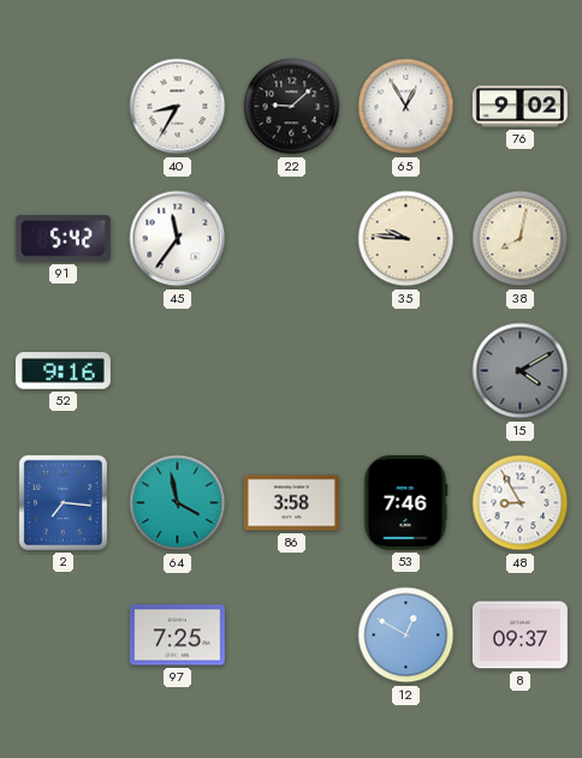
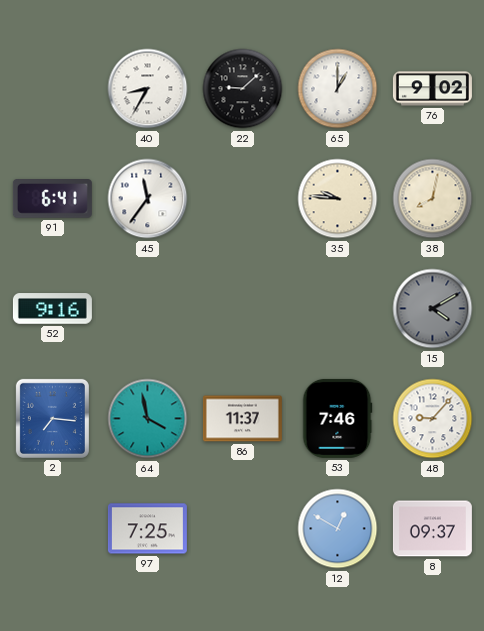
65: 12:55 -> 1:00 (338, 89)
91: 5:42 -> 6:41 (52, 199)
86: 3:58 -> 11:37 (242, 419)
48: 8:55 -> 9:07 (433, 419)
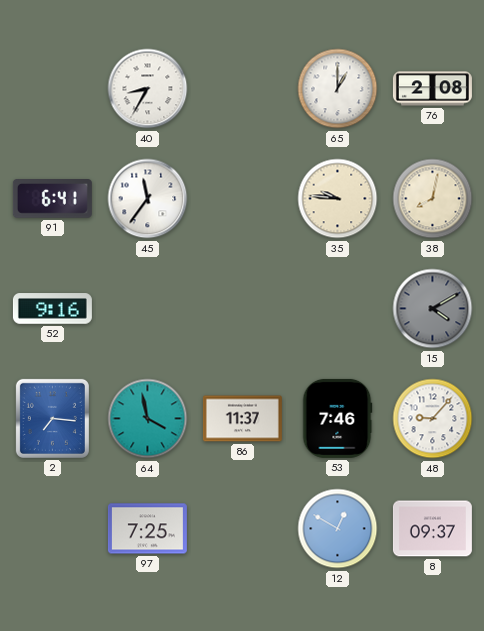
22: 9:08 -> none (243, 89)
76: 9:02 -> 2:08 (432, 89)
